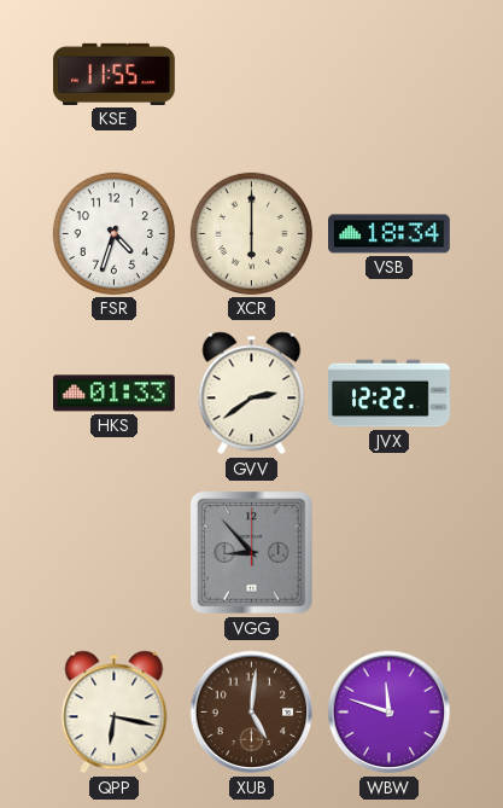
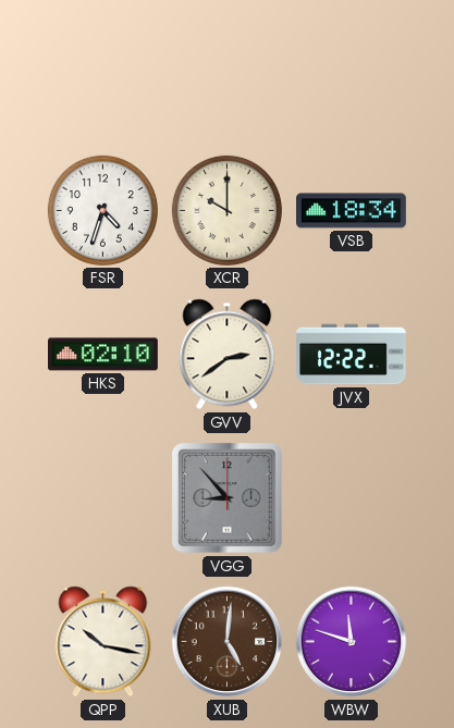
KSE: 11:55 -> none (115, 74)
XCR: 6:00 -> 10:00 (226, 210)
HKS: 01:33 -> 02:10 (103, 355)
QPP: 6:17 -> 10:17 (103, 642)
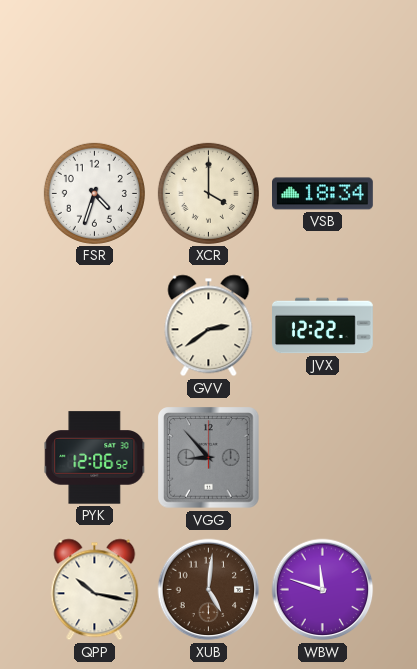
XCR: 10:00 -> 4:00 (208, 193)
HKS: 02:10 -> none (103, 355)
PYK: none -> 12:06 (95, 458)
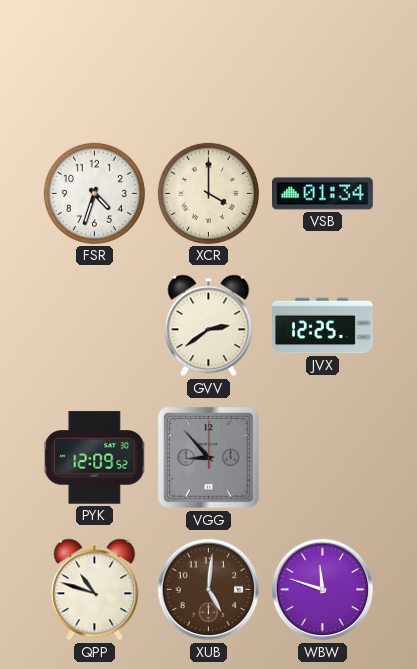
VSB: 18:34 -> 01:34 (323, 194)
JVX: 12:22 -> 12:25 (323, 326)
PYK: 12:06 -> 12:09 (95, 458)
QPP: 10:17 -> 10:48 (95, 590)
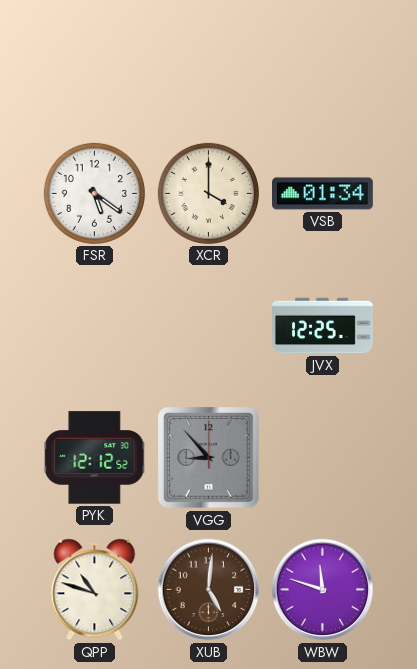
FSR: 4:33 -> 5:21 (94, 193)
GVV: 2:39 -> none (209, 326)
PYK: 12:09 -> 12:12 (95, 458)
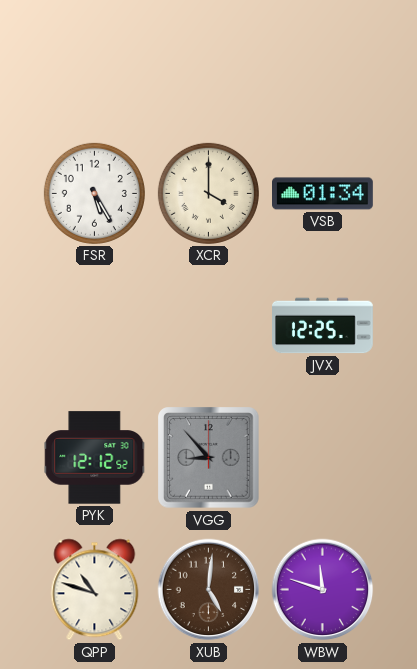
FSR: 5:21 -> 5:25 (94, 193)
